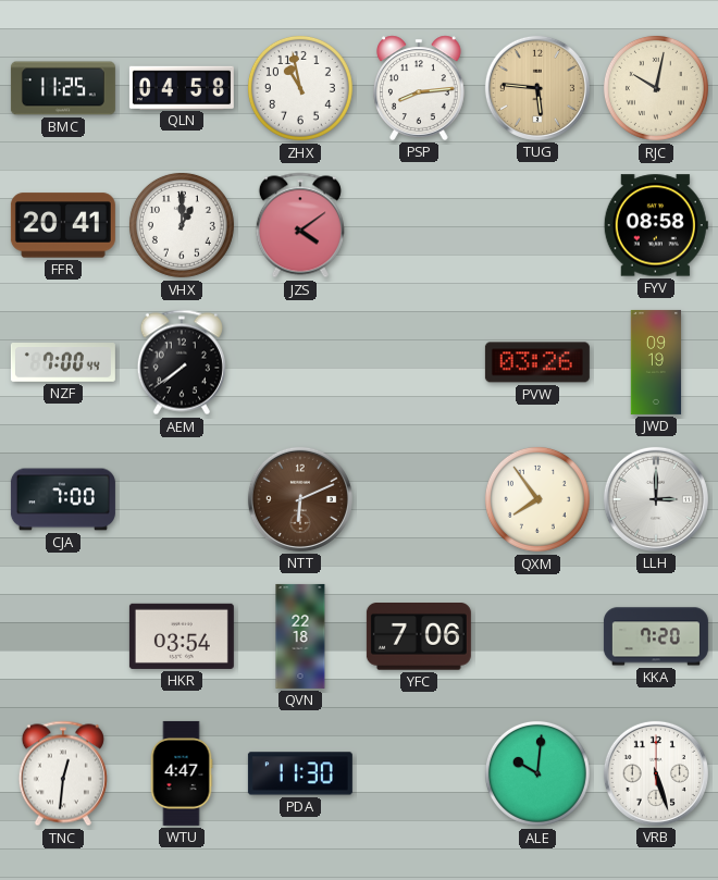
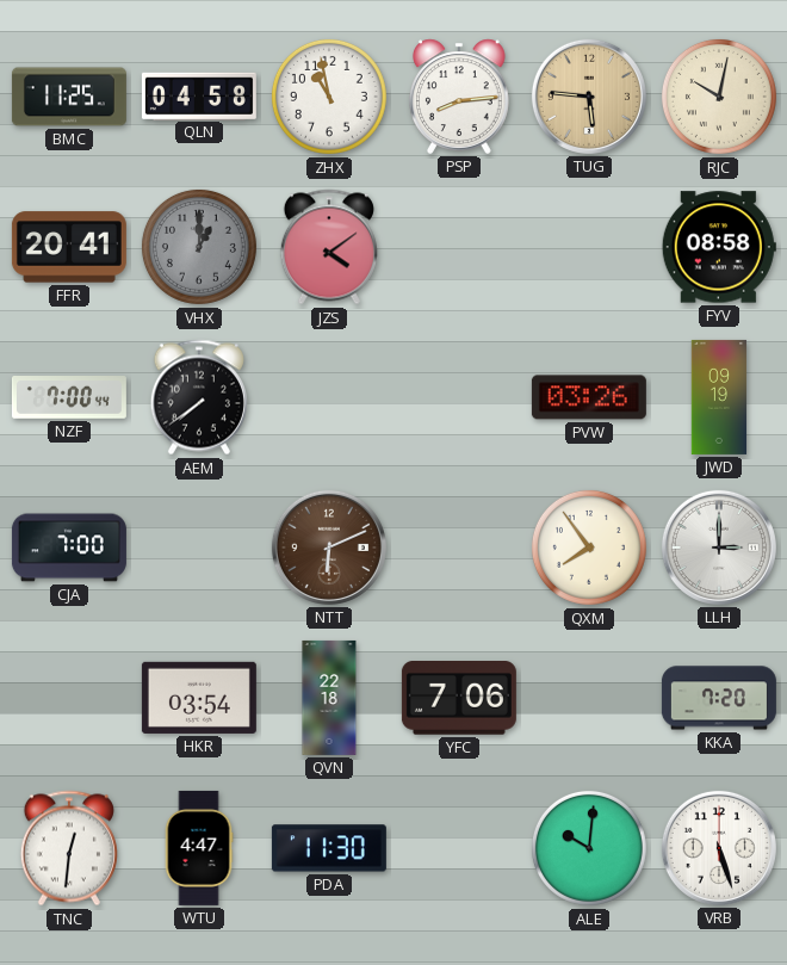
VHX dial: white -> grey (199, 247)
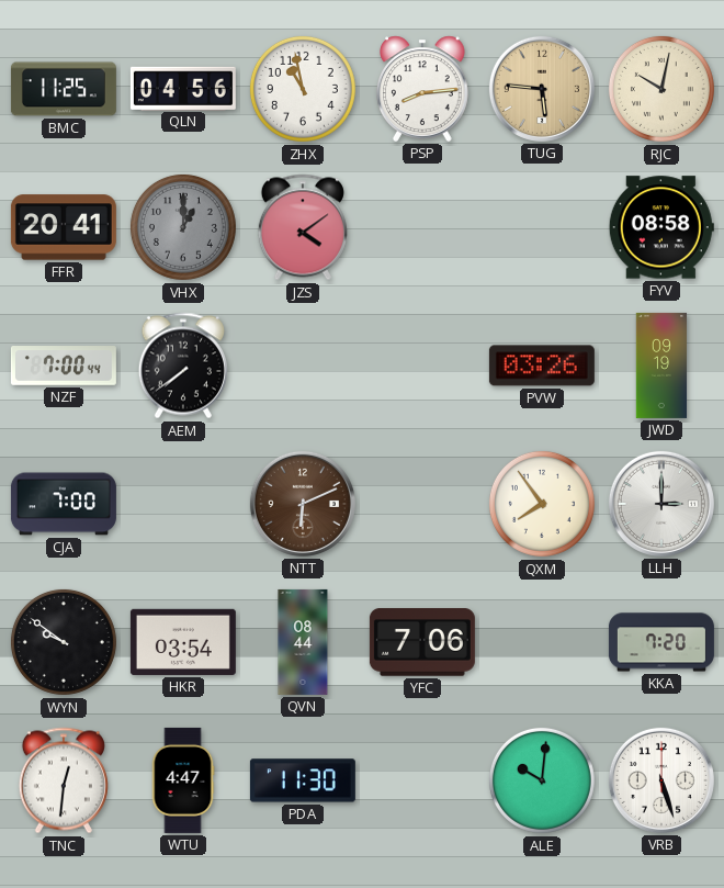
QLN: 04:58 -> 04:56 (183, 88)
WYN: none -> 9:51 (64, 642)
QVN: 22:18 -> 08:44 (303, 642)
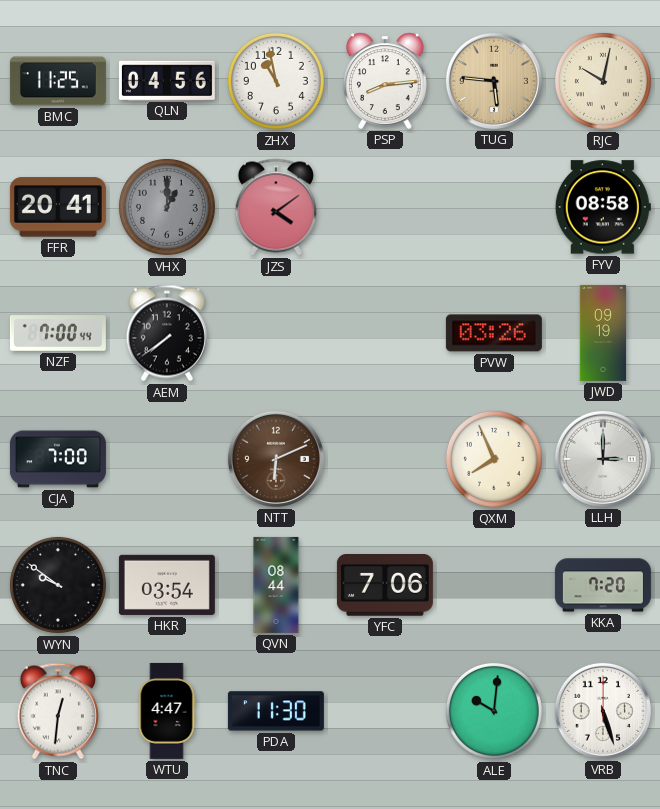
QXM: 7:54 -> 7:56 (494, 459)
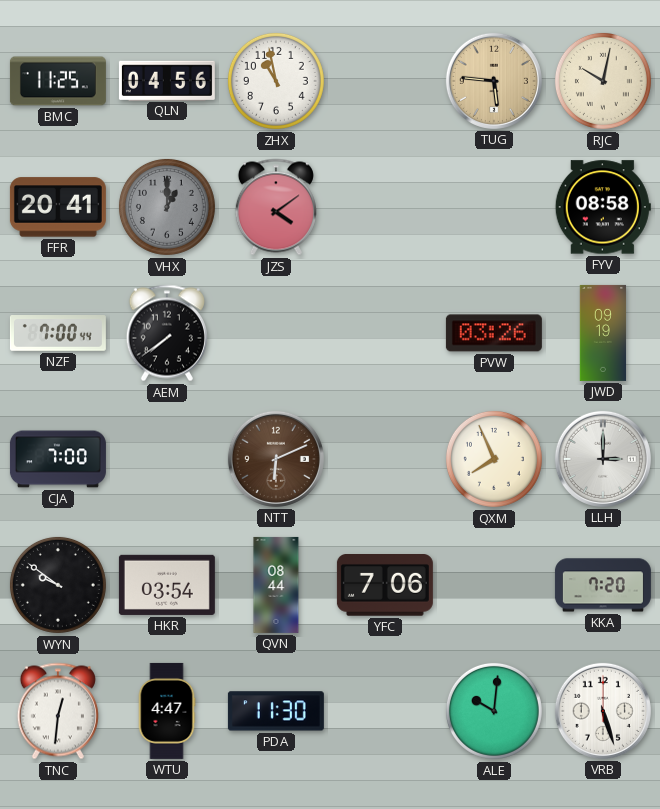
PSP: 8:14 -> none (386, 81)
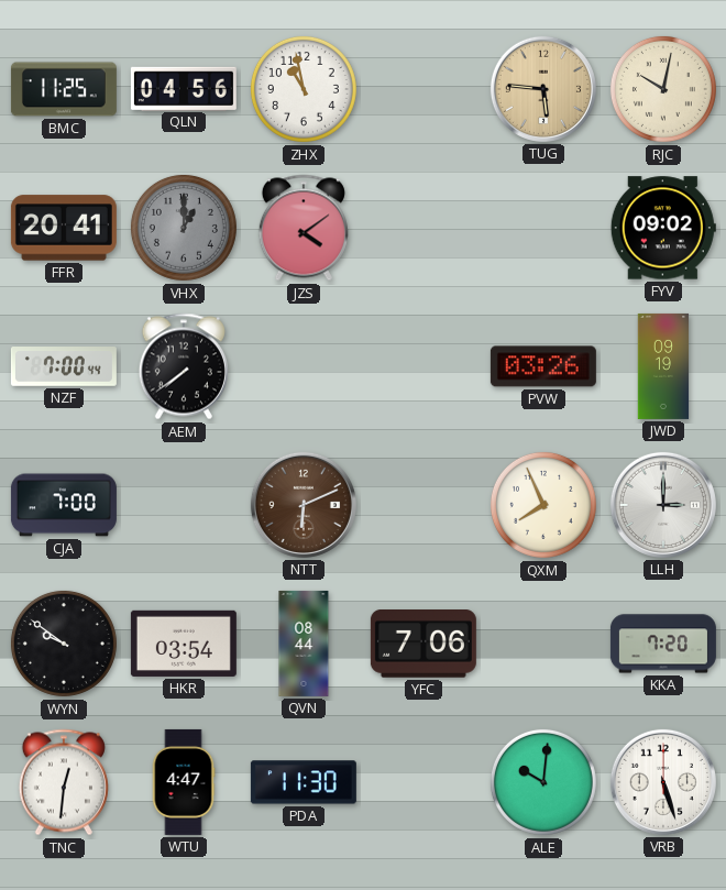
FYV: 08:58 -> 09:02 (663, 228)
